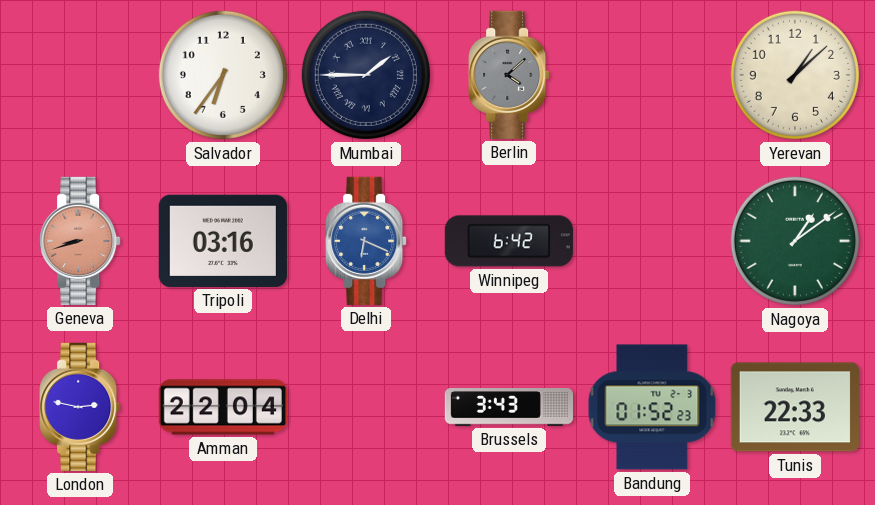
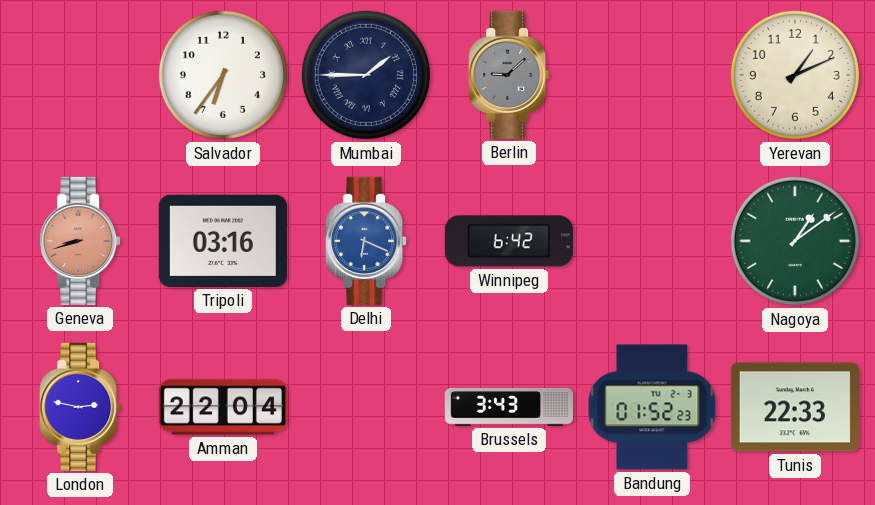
Berlin: 4:08 -> 9:08 (509, 75)
Yerevan: 1:08 -> 1:11 (795, 75)
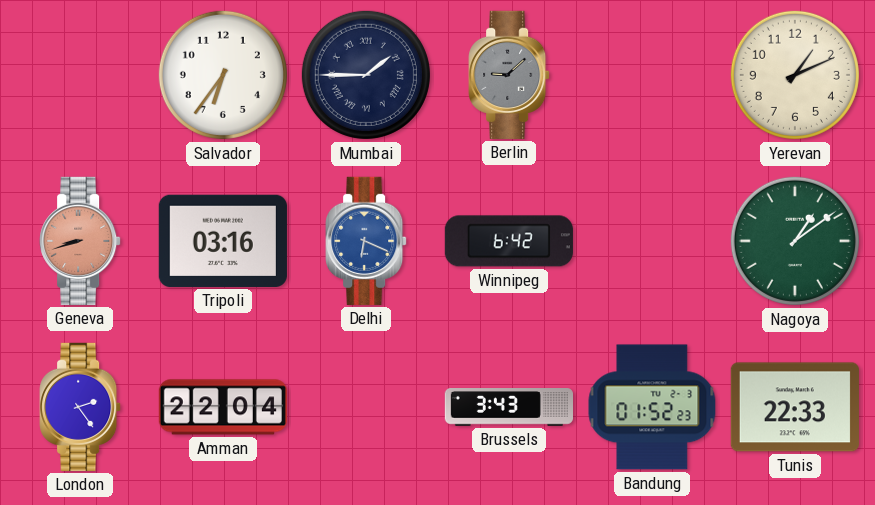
London: 2:47 -> 2:24 (80, 407)
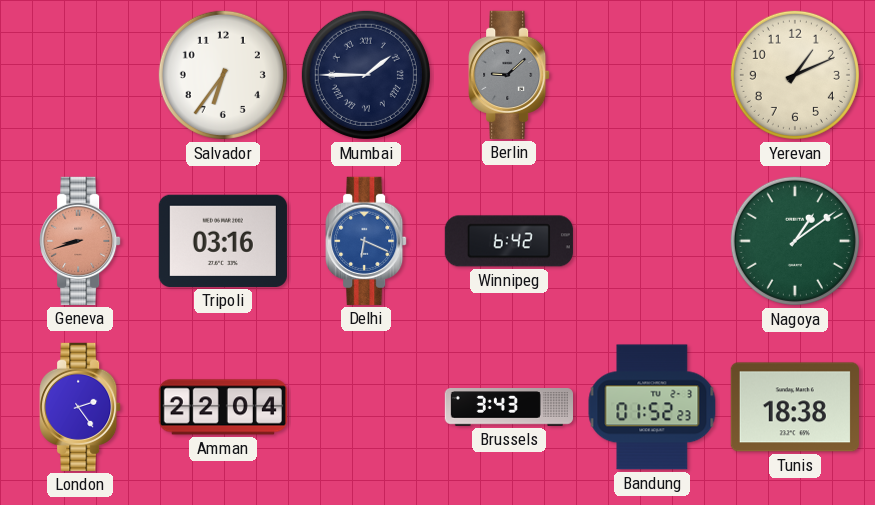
Tunis: 22:33 -> 18:38 (795, 407)
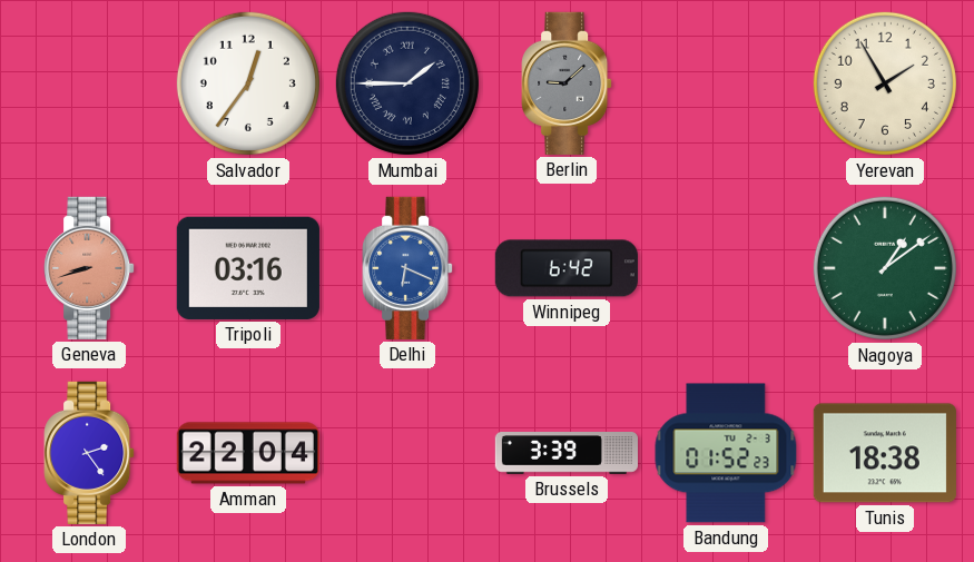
Salvador: 6:36 -> 12:36 (248, 83)
Yerevan: 1:11 -> 1:55 (885, 83)
Brussels: 3:43 -> 3:39 (565, 453)
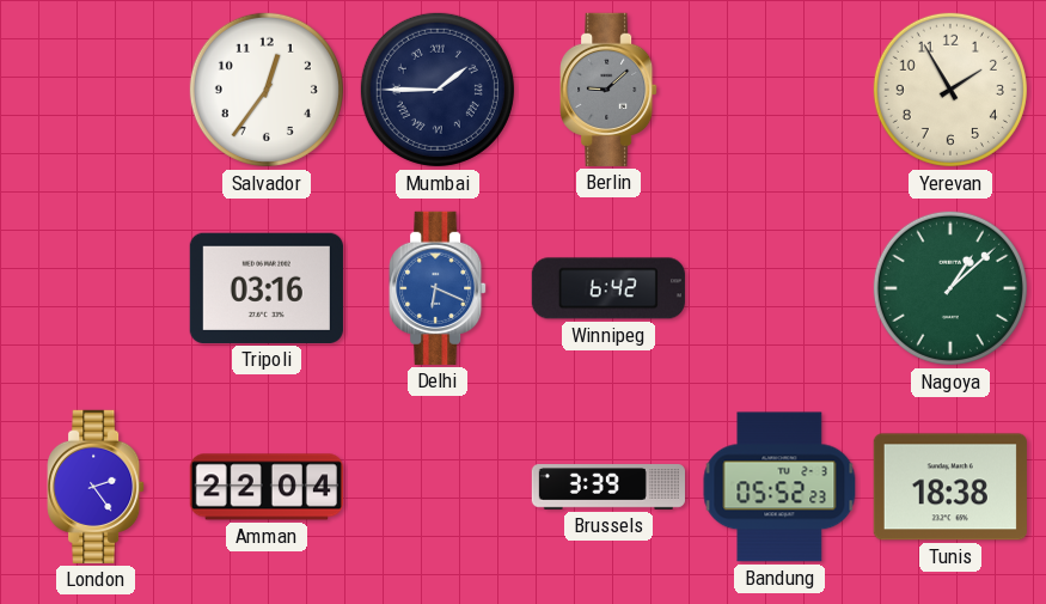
Geneva: 8:42 -> none (89, 268)
Nagoya: 1:09 -> 1:08 (950, 288)
Bandung: 01:52 -> 05:52 (779, 487)
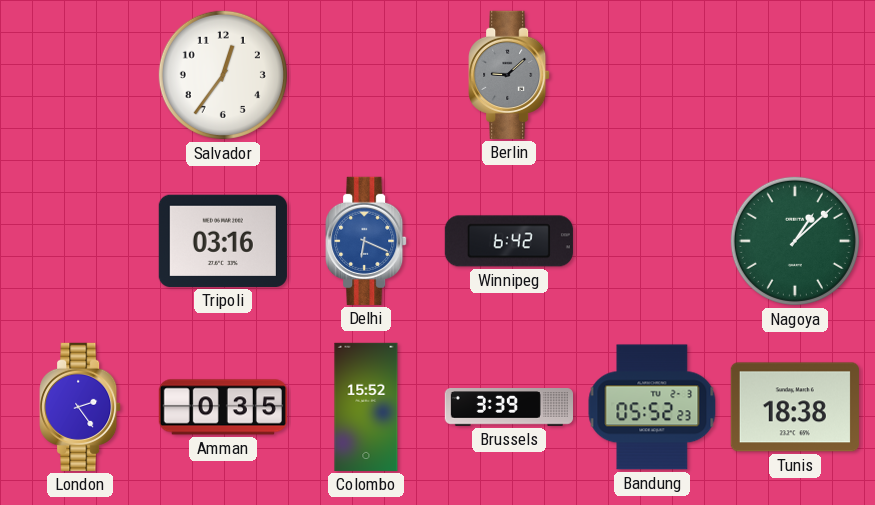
Mumbai: 1:45 -> none (438, 90)
Yerevan: 1:55 -> none (950, 90)
Amman: 22:04 -> 0:35 (223, 407)
Colombo: none -> 15:52 (366, 407)
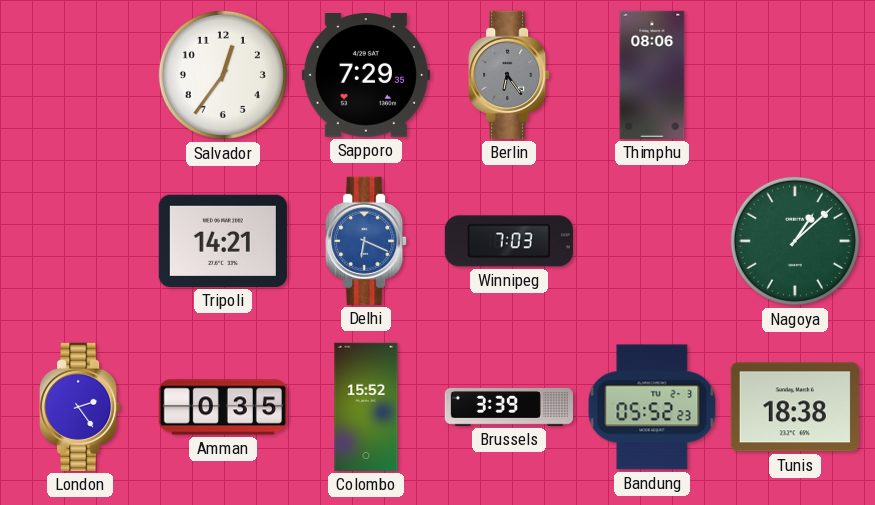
Sapporo: none -> 7:29 (366, 75)
Berlin: 9:08 -> 6:24 (509, 75)
Thimphu: none -> 08:06 (652, 75)
Tripoli: 03:16 -> 14:21 (223, 241)
Winnipeg: 6:42 -> 7:03 (509, 241)
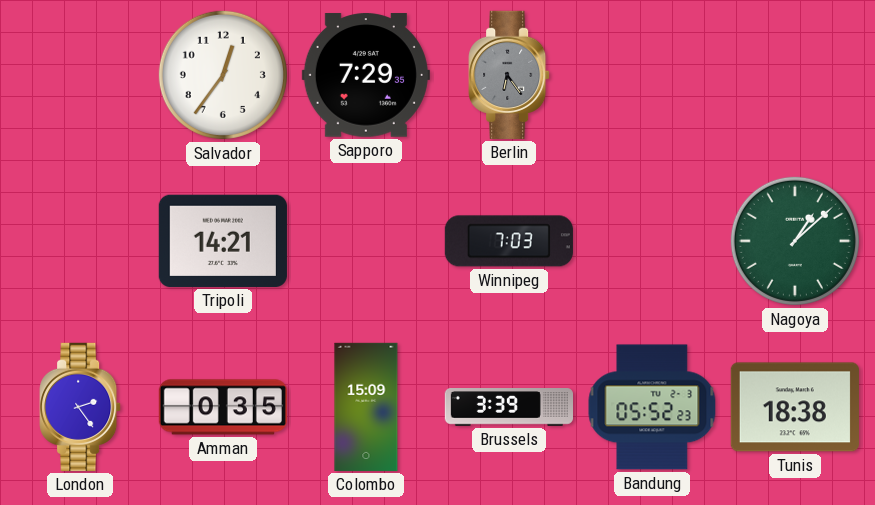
Thimphu: 08:06 -> none (652, 75)
Delhi: 6:19 -> none (366, 241)
Colombo: 15:52 -> 15:09 (366, 407)
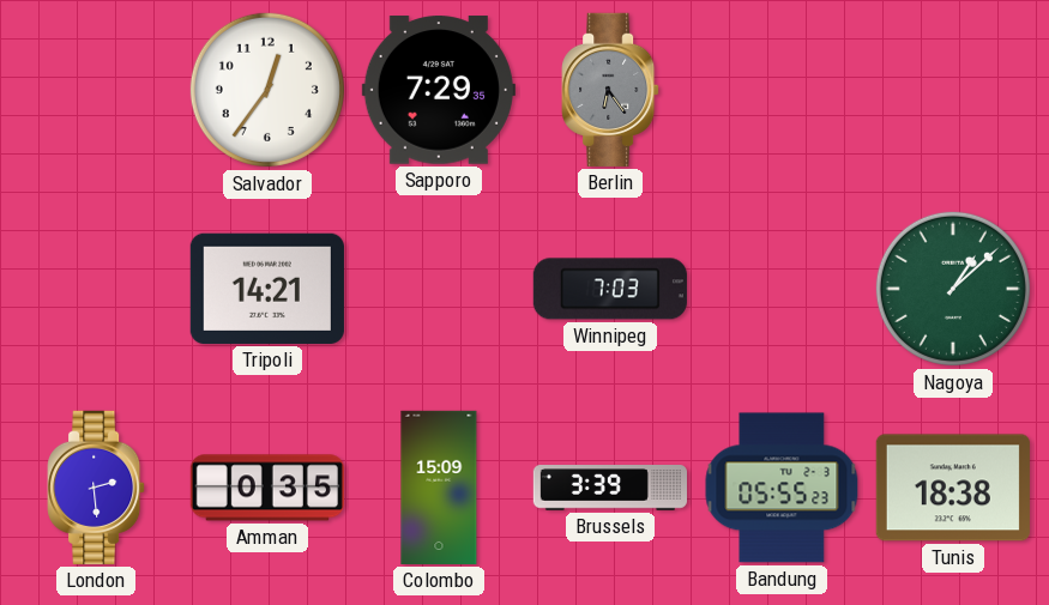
London: 2:24 -> 2:29 (96, 488)
Bandung: 05:52 -> 05:55 (782, 488)
